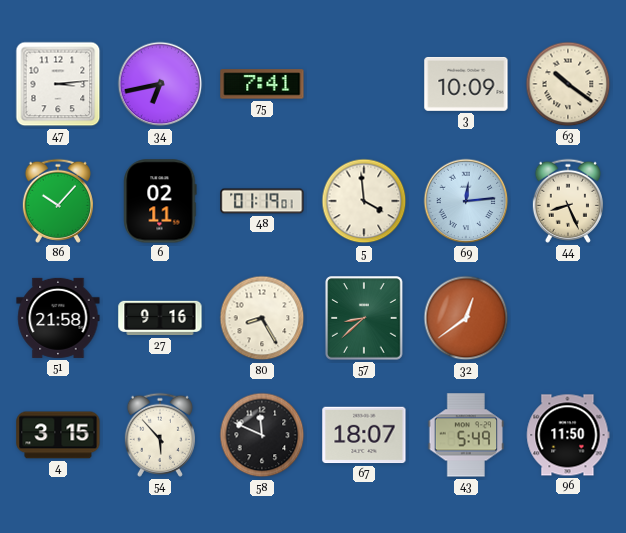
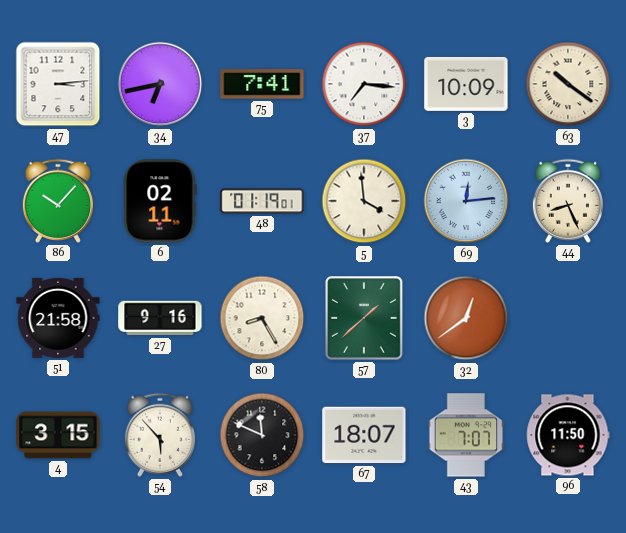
37: none -> 7:16 (364, 84)
57: 8:38 -> 1:38 (364, 318)
43: 5:49 -> 7:07 (466, 435)
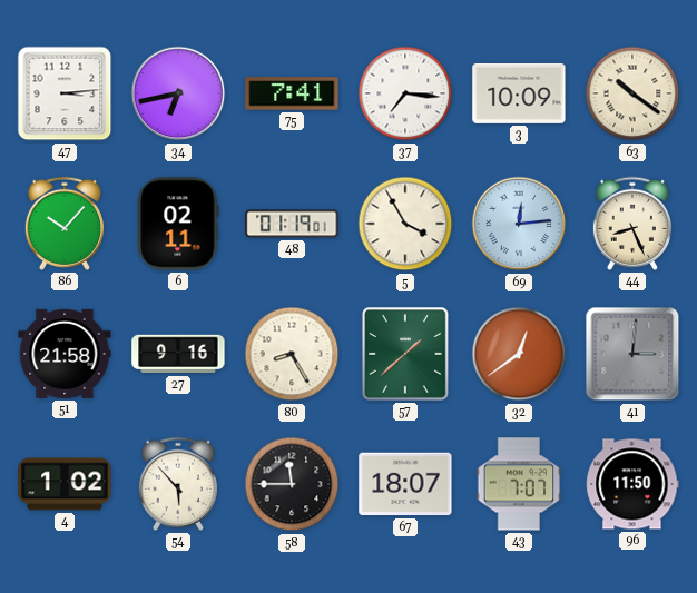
5: 3:59 -> 3:55 (405, 224)
41: none -> 3:01 (632, 354)
4: 3:15 -> 1:02 (65, 484)
58: 11:49 -> 11:45 (292, 484)
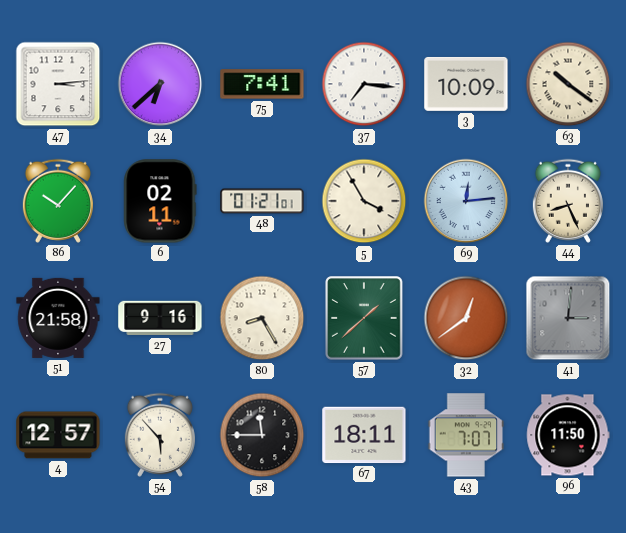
34: 6:43 -> 6:38 (160, 84)
48: 01:19 -> 01:21 (262, 201)
4: 1:02 -> 12:57 (58, 435)
67: 18:07 -> 18:11 (364, 435)
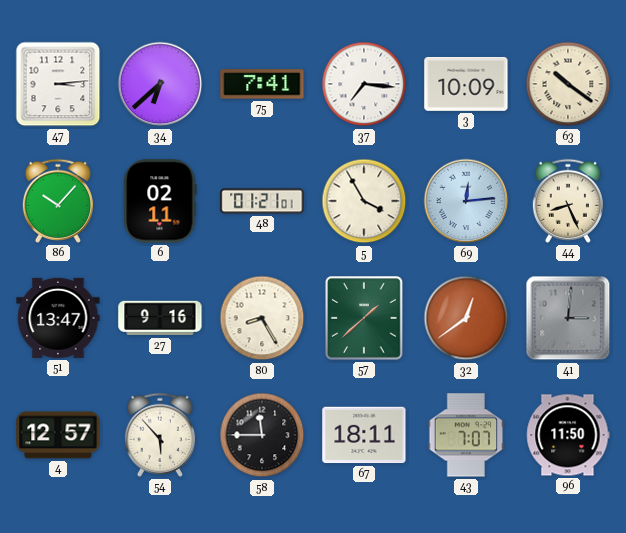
51: 21:58 -> 13:47 (58, 318)
